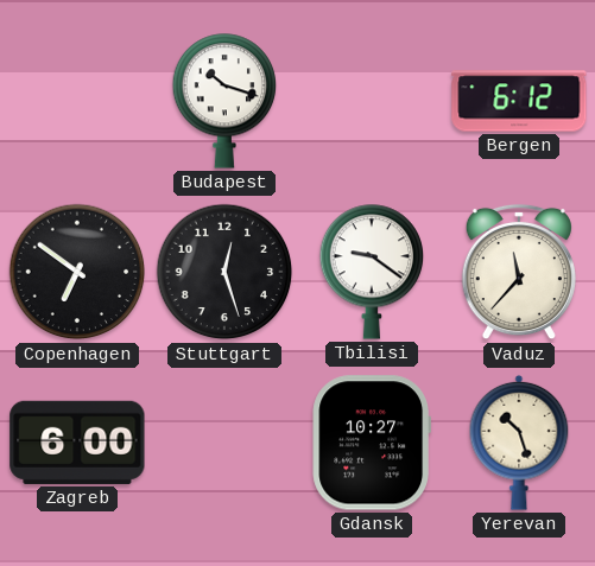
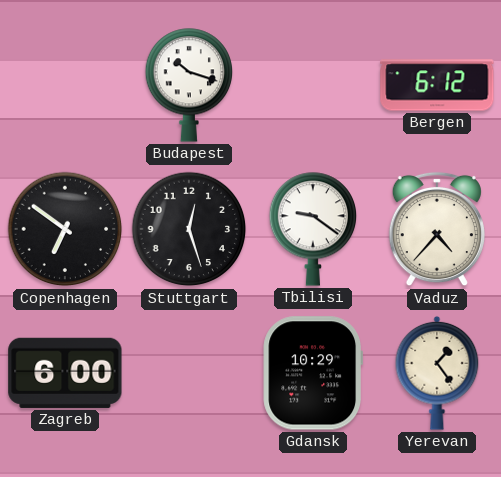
Vaduz: 11:37 -> 4:37 (437, 229)
Gdansk: 10:27 -> 10:29 (312, 373)
Yerevan: 10:27 -> 1:24 (437, 373)
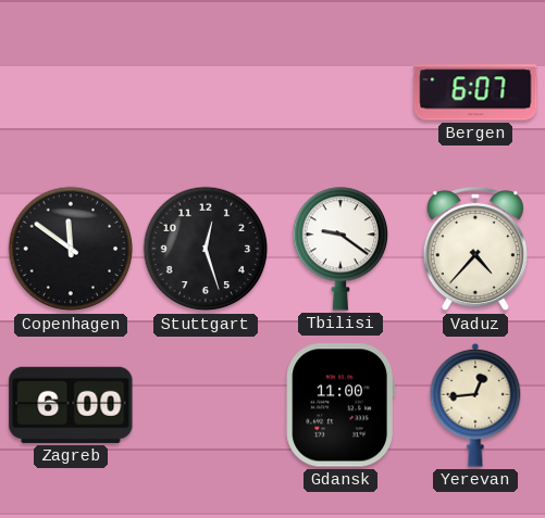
Budapest: 10:18 -> none (188, 85)
Bergen: 6:12 -> 6:07 (475, 92)
Copenhagen: 6:51 -> 11:51 (71, 249)
Gdansk: 10:29 -> 11:00 (339, 405)
Yerevan: 1:24 -> 12:44 (475, 405)
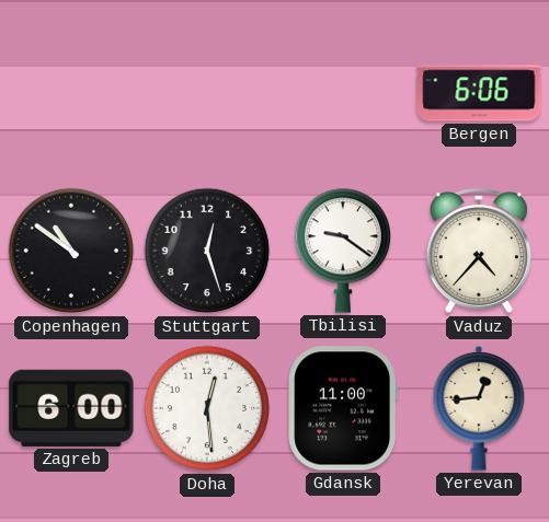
Bergen: 6:07 -> 6:06 (479, 93)
Copenhagen: 11:51 -> 10:51 (71, 251)
Doha: none -> 12:29 (207, 408)
